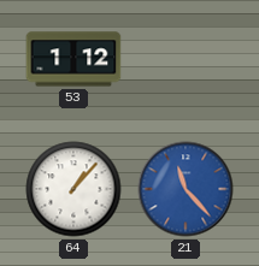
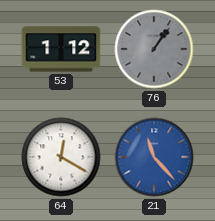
76: none -> 1:06 (154, 49)
64: 1:07 -> 12:20 (61, 157)
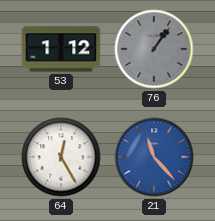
64: 12:20 -> 12:25 (61, 157)
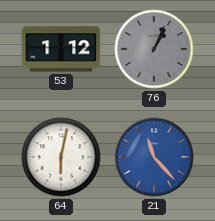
76: 1:06 -> 1:04 (154, 49)
64: 12:25 -> 6:02 (61, 157)
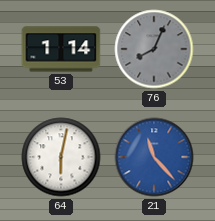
53: 1:12 -> 1:14 (61, 49)
76: 1:04 -> 8:04 (154, 49)
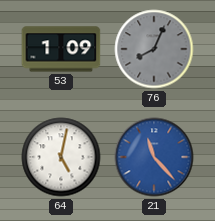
53: 1:14 -> 1:09 (61, 49)
64: 6:02 -> 5:02 (61, 157)
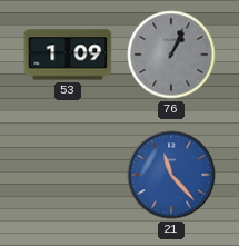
76: 8:04 -> 1:04 (171, 55)
64: 5:02 -> none (61, 157)
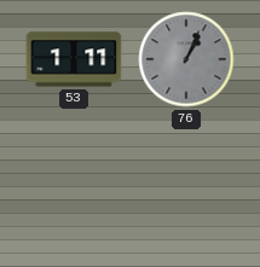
53: 1:09 -> 1:11 (74, 59)
21: 11:23 -> none (171, 175)
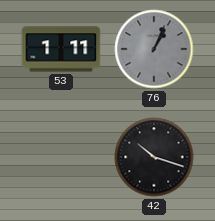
42: none -> 10:18 (154, 157)
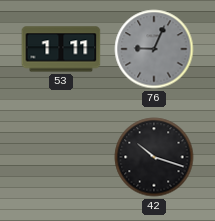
76: 1:04 -> 9:04 (154, 49)
